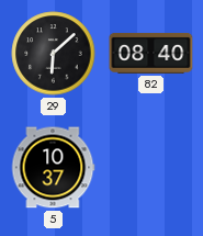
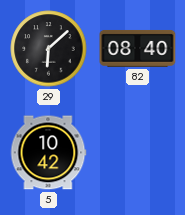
5: 10:37 -> 10:42 (48, 153)
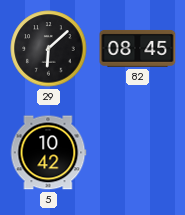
82: 08:40 -> 08:45 (138, 48)
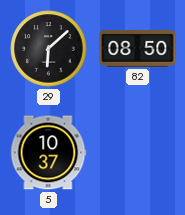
82: 08:45 -> 08:50 (138, 48)
5: 10:42 -> 10:37 (48, 153)
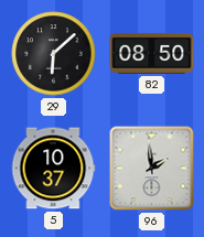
96: none -> 1:59 (152, 169)
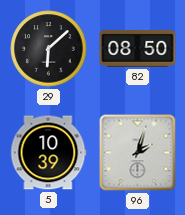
5: 10:37 -> 10:39 (48, 153)
96: 1:59 -> 2:03 (138, 153)
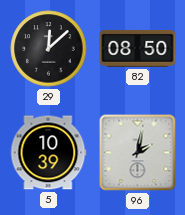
29: 6:08 -> 12:08 (49, 49)
96: 2:03 -> 2:02 (138, 153)
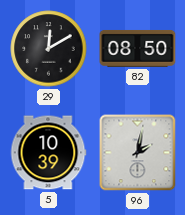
29: 12:08 -> 12:10 (49, 49)
